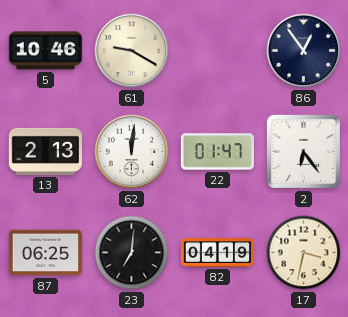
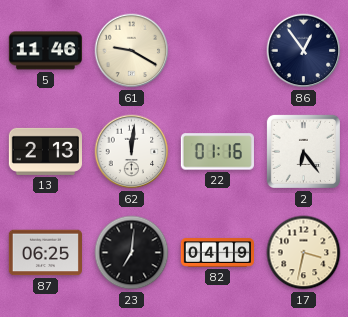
5: 10:46 -> 11:46 (45, 51)
22: 01:47 -> 01:16 (217, 152)
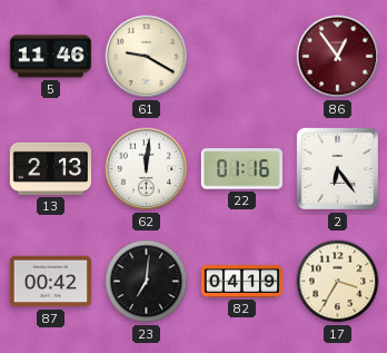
86 dial: navy -> burgundy (338, 57)
87: 06:25 -> 00:42 (50, 282)
17: 3:32 -> 3:35 (338, 282)
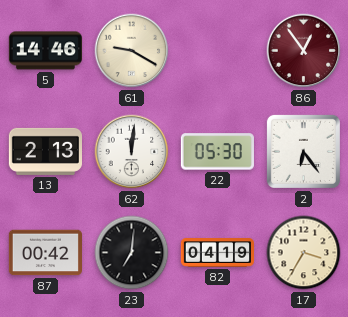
5: 11:46 -> 14:46 (45, 51)
22: 01:16 -> 05:30 (217, 152)
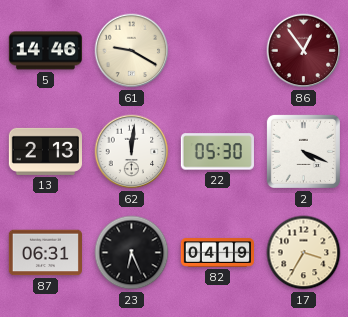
2: 6:24 -> 4:19 (303, 151)
87: 00:42 -> 06:31 (45, 253)
23: 7:01 -> 6:26 (132, 253)
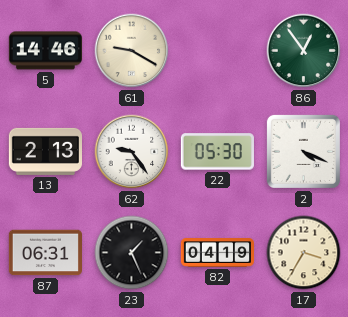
86 dial: burgundy -> green (304, 51)
62: 12:01 -> 9:24 (132, 152)
23: 6:26 -> 1:26 (132, 253)
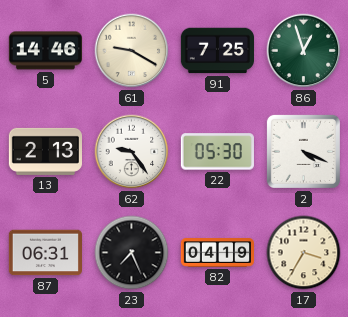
91: none -> 7:25 (217, 51)
86: 12:54 -> 12:57 (304, 51)
23: 1:26 -> 7:26 (132, 253)
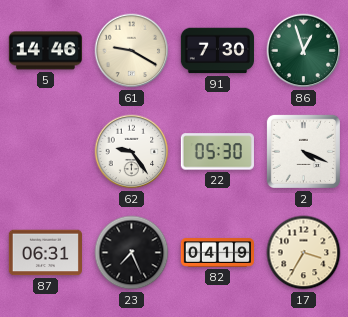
91: 7:25 -> 7:30 (217, 51)
13: 2:13 -> none (45, 151)
